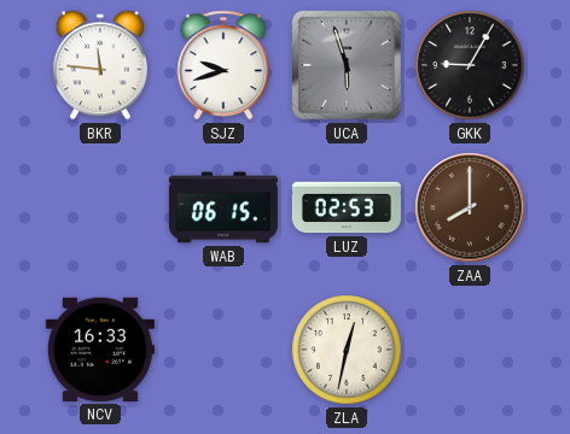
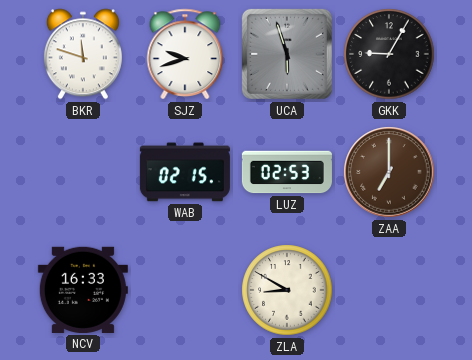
BKR: 11:46 -> 11:48 (83, 54)
WAB: 06:15 -> 02:15 (185, 172)
ZAA: 8:00 -> 7:00 (389, 172)
ZLA: 12:32 -> 8:50 (287, 290)
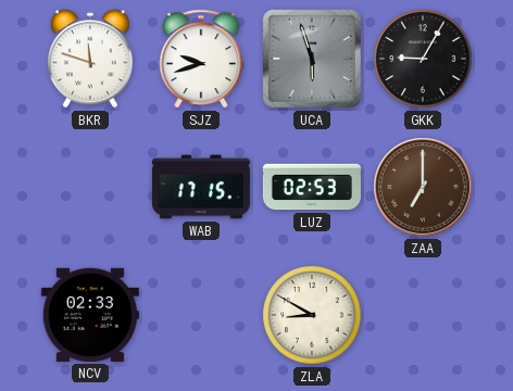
WAB: 02:15 -> 17:15 (201, 187)
NCV: 16:33 -> 02:33 (90, 315)
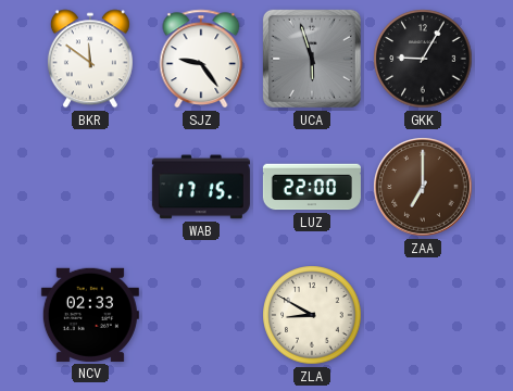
BKR: 11:48 -> 11:51 (90, 59)
SJZ: 9:42 -> 9:24 (201, 59)
LUZ: 02:53 -> 22:00 (312, 187)
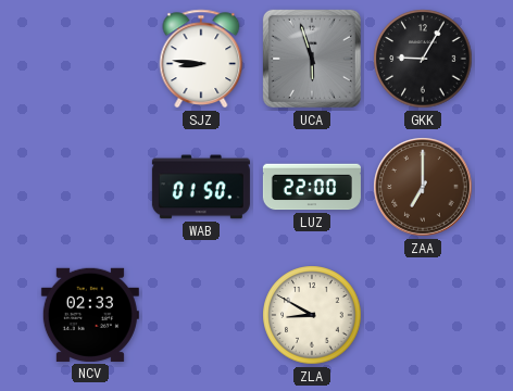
BKR: 11:51 -> none (90, 59)
SJZ: 9:24 -> 8:46 (201, 59)
WAB: 17:15 -> 01:50 (201, 187)
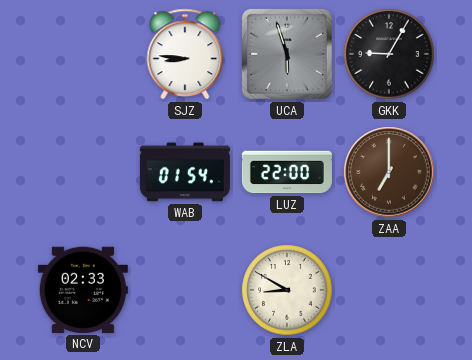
WAB: 01:50 -> 01:54 (185, 172)
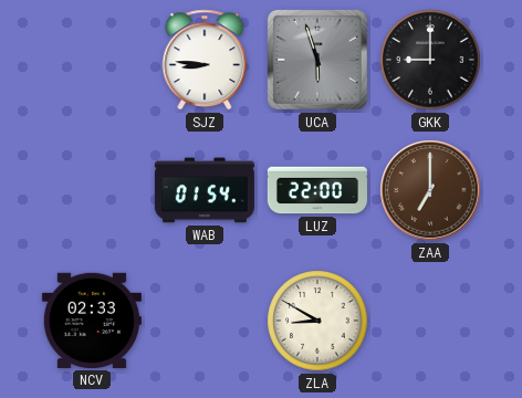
GKK: 9:05 -> 9:00 (430, 60)
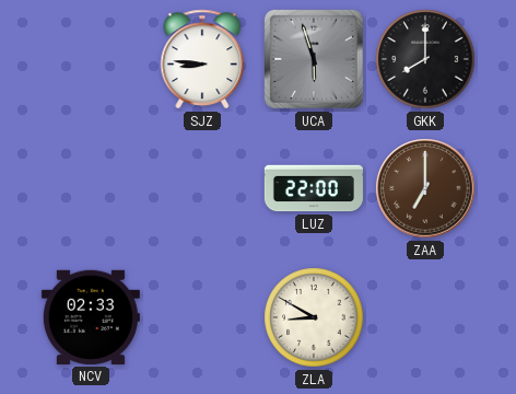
GKK: 9:00 -> 8:00 (425, 59)
WAB: 01:54 -> none (205, 190)
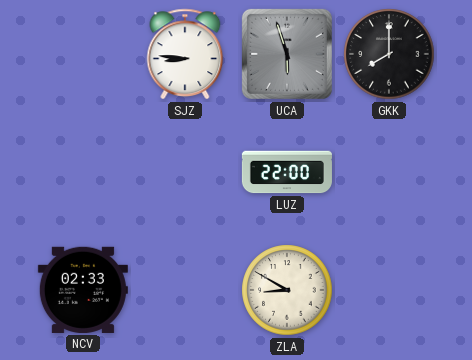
ZAA: 7:00 -> none (425, 188)
